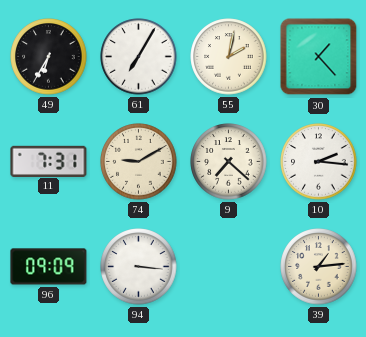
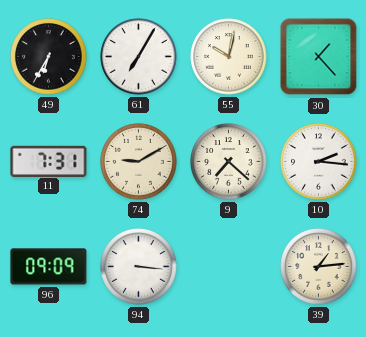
55: 2:02 -> 10:02 (229, 57)
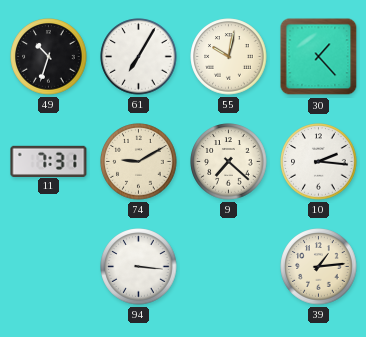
49: 6:35 -> 10:33 (49, 57)
96: 09:09 -> none (49, 267)
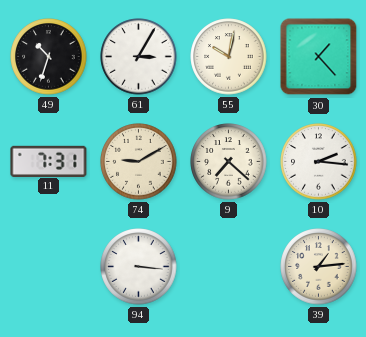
61: 7:05 -> 3:05 (139, 57)
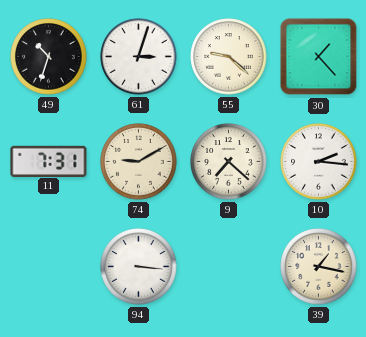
61: 3:05 -> 3:03 (139, 57)
55: 10:02 -> 9:22 (229, 57)
39: 1:14 -> 1:17 (319, 267)
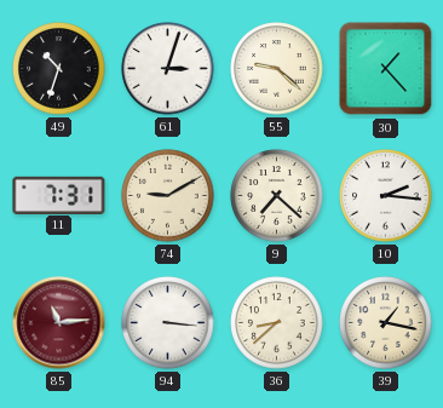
85: none -> 11:14 (59, 323)
36: none -> 8:38 (277, 323)
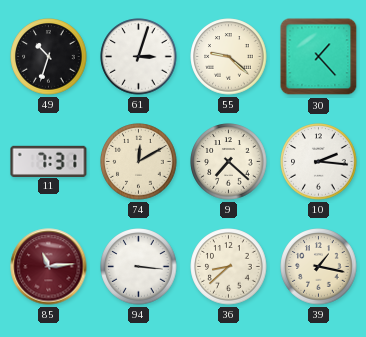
74: 9:10 -> 12:10 (139, 162)
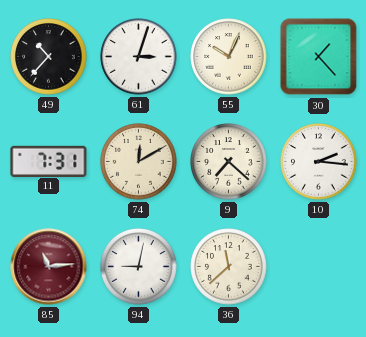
49: 10:33 -> 10:37 (49, 57)
55: 9:22 -> 10:04 (229, 57)
94: 3:16 -> 9:02 (139, 267)
36: 8:38 -> 11:38 (229, 267)
39: 1:17 -> none (319, 267)
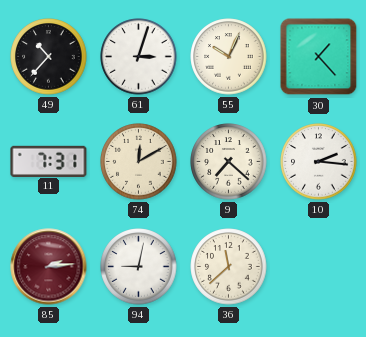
85: 11:14 -> 2:14 (49, 267)
